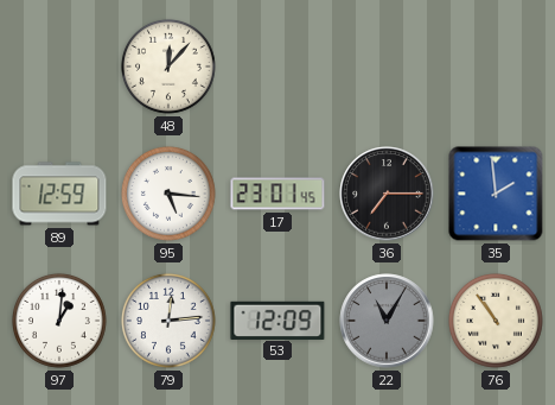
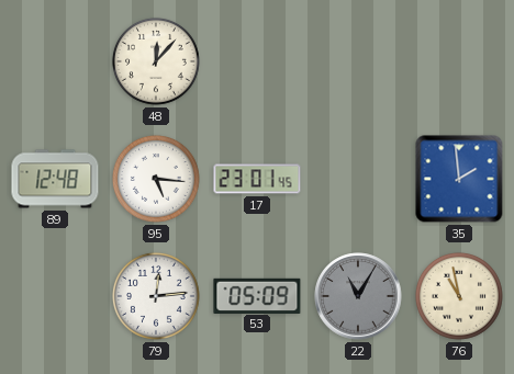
89: 12:59 -> 12:48 (55, 179)
36: 7:15 -> none (387, 194)
97: 1:01 -> none (59, 321)
53: 12:09 -> 05:09 (257, 295)
76: 10:54 -> 10:58 (459, 296)
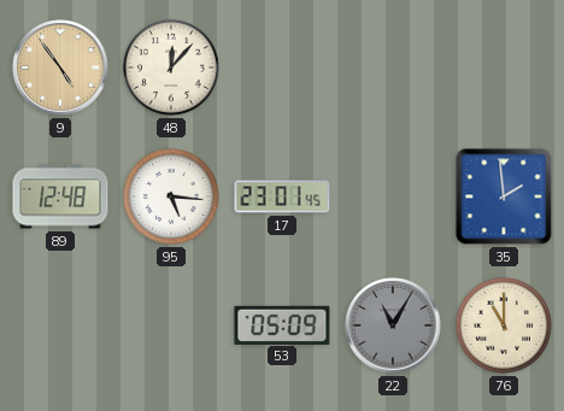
9: none -> 4:54 (60, 67)
79: 12:14 -> none (156, 296)
76: 10:58 -> 11:00 (504, 325)
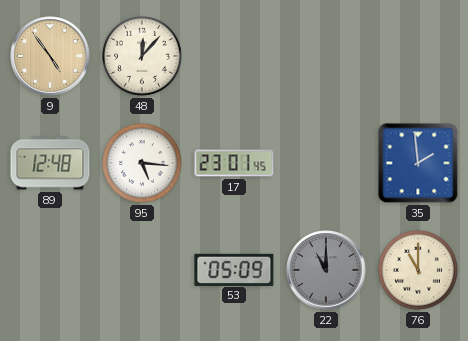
22: 11:05 -> 11:00 (326, 270)
